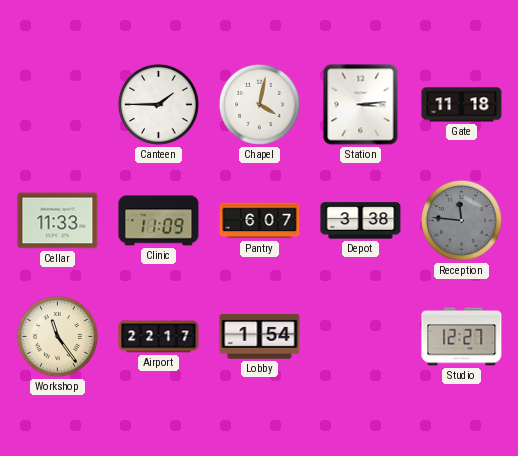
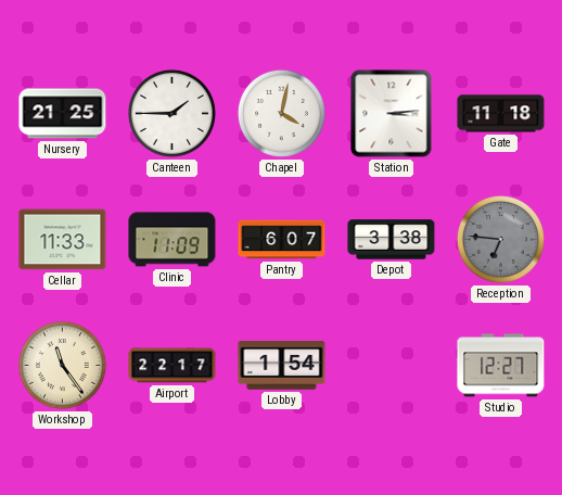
Nursery: none -> 21:25 (63, 114)
Reception: 11:46 -> 6:46 (500, 239)
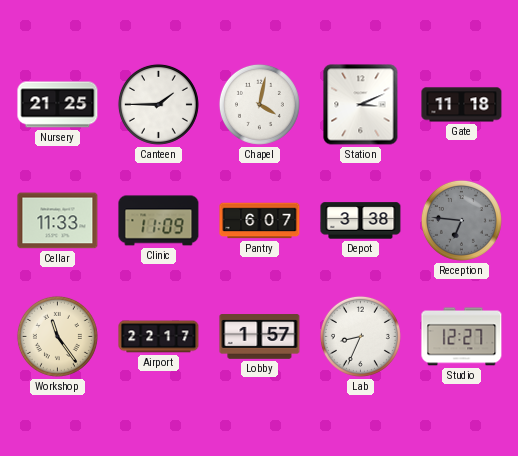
Station: 3:14 -> 3:11 (361, 105)
Lobby: 1:54 -> 1:57 (260, 337)
Lab: none -> 8:34 (360, 336)
